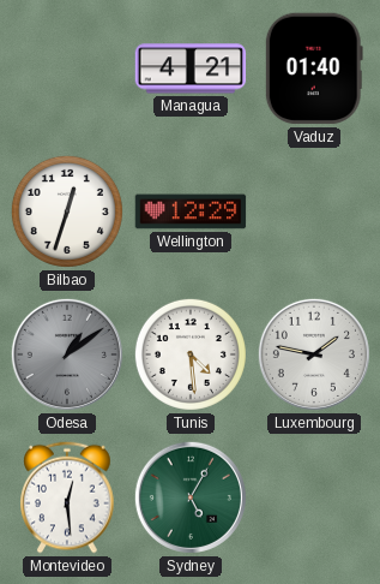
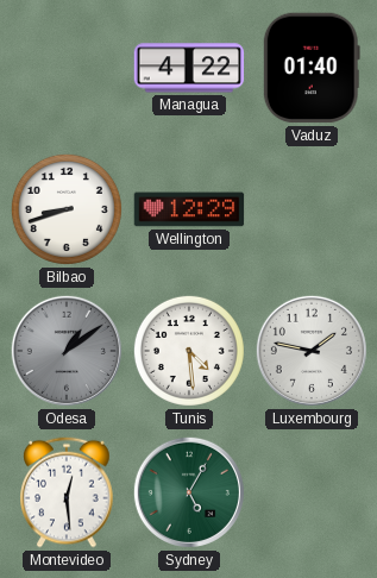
Managua: 4:21 -> 4:22 (189, 68)
Bilbao: 12:33 -> 8:42 (67, 209)
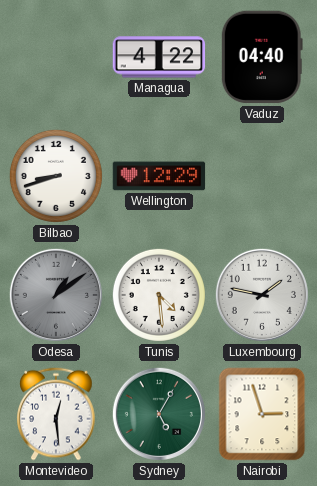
Vaduz: 01:40 -> 04:40 (262, 57)
Nairobi: none -> 2:57 (262, 414)
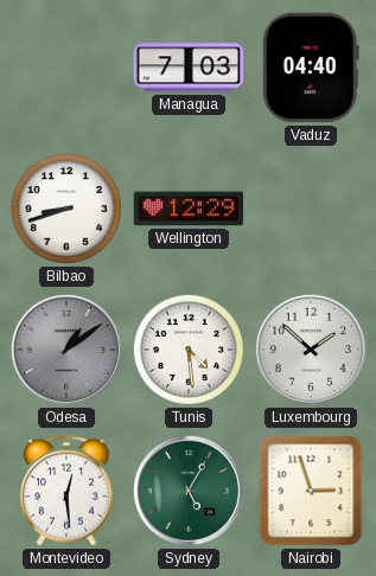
Managua: 4:22 -> 7:03 (189, 68)
Luxembourg: 1:47 -> 1:52 (311, 350)
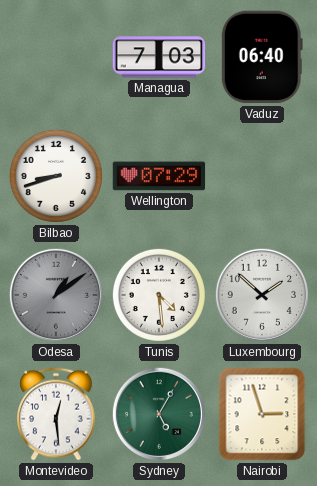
Vaduz: 04:40 -> 06:40 (262, 57)
Wellington: 12:29 -> 07:29 (159, 176)
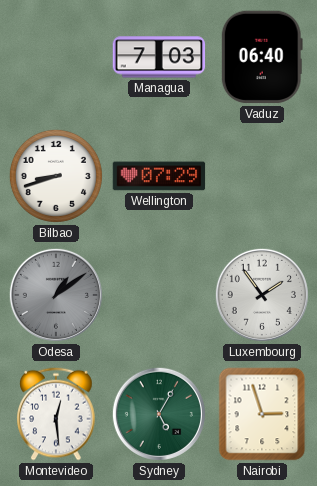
Tunis: 4:29 -> none (159, 295)
Luxembourg: 1:52 -> 1:54 (262, 295)
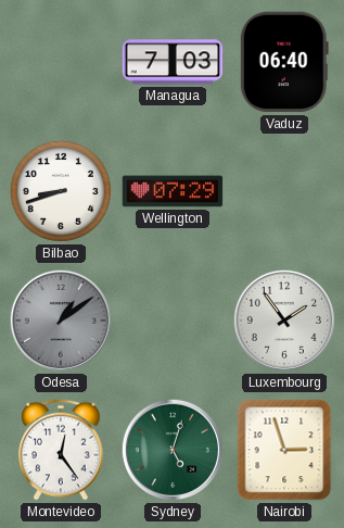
Montevideo: 12:29 -> 12:24 (61, 450)
Sydney: 5:05 -> 5:03 (173, 450)
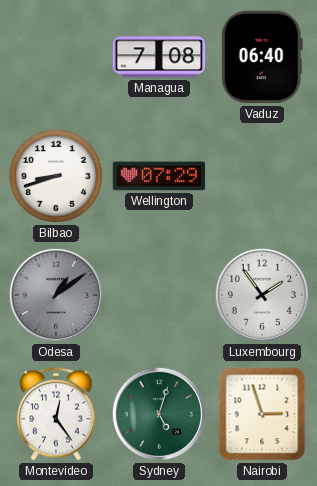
Managua: 7:03 -> 7:08 (159, 57)
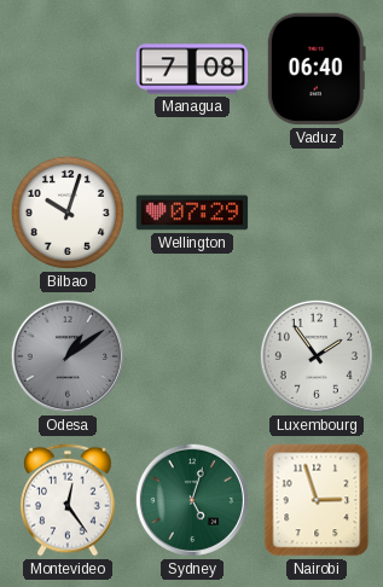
Bilbao: 8:42 -> 10:03 (68, 213)
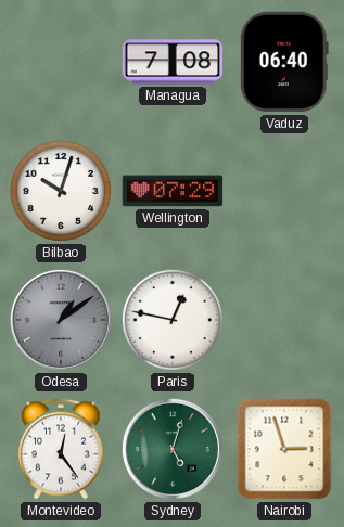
Paris: none -> 12:47 (173, 320)
Luxembourg: 1:54 -> none (317, 356)
